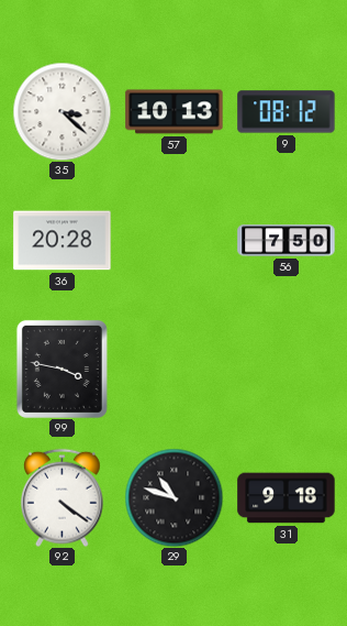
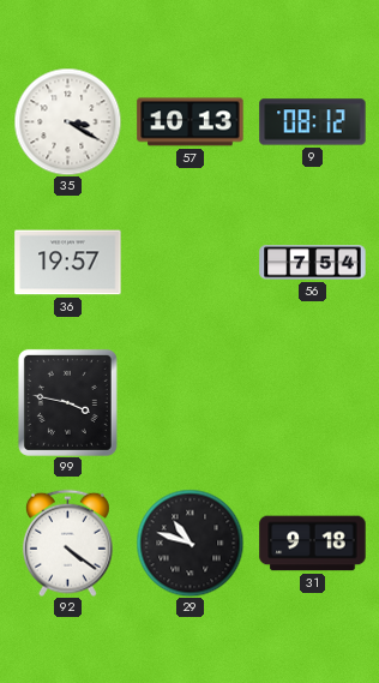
35: 3:22 -> 3:20 (67, 121)
36: 20:28 -> 19:57 (68, 263)
56: 7:50 -> 7:54 (313, 263)
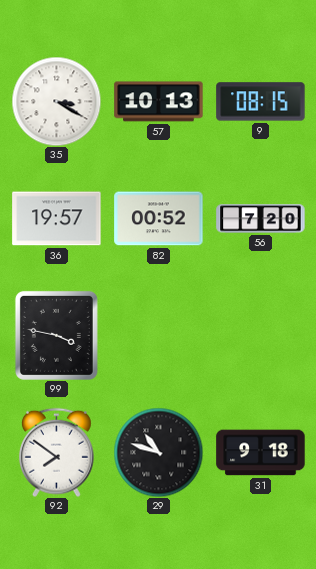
9: 08:12 -> 08:15 (261, 102)
82: none -> 00:52 (159, 219)
56: 7:54 -> 7:20 (261, 219)
92: 4:21 -> 7:51 (56, 452)
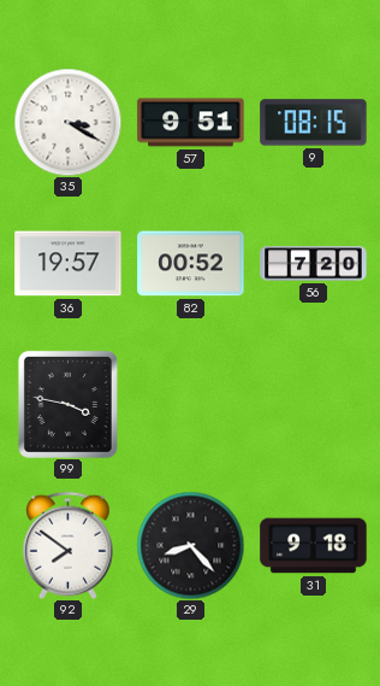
57: 10:13 -> 9:51 (191, 123)
29: 10:48 -> 8:23 (190, 545)
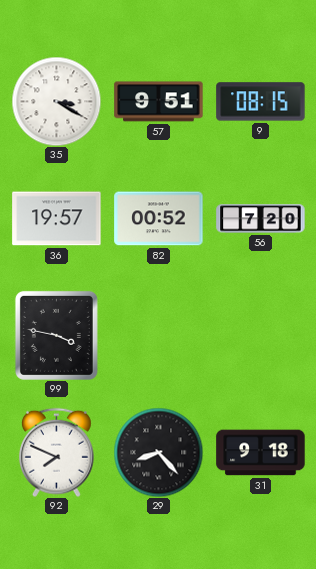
92: 7:51 -> 7:49 (56, 452)
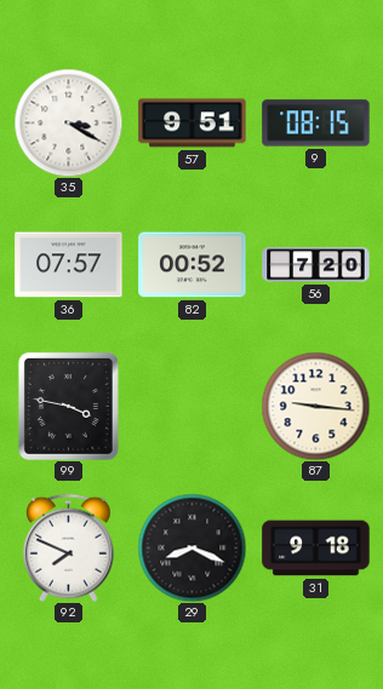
36: 19:57 -> 07:57 (69, 265)
87: none -> 9:16 (315, 406)
29: 8:23 -> 8:19 (191, 547)
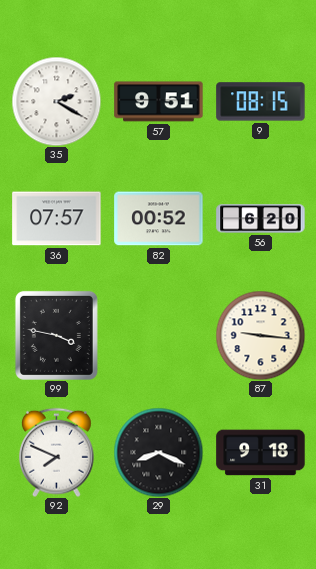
35: 3:20 -> 2:20 (56, 101)
56: 7:20 -> 6:20 (261, 219)
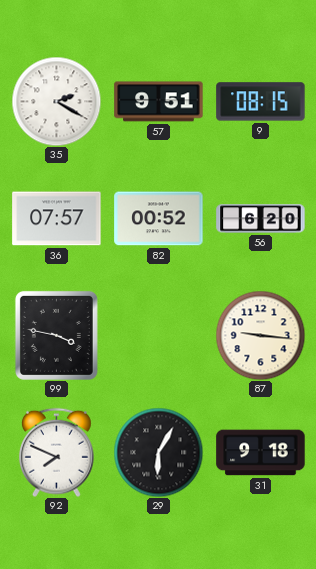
29: 8:19 -> 6:05 (158, 452)
